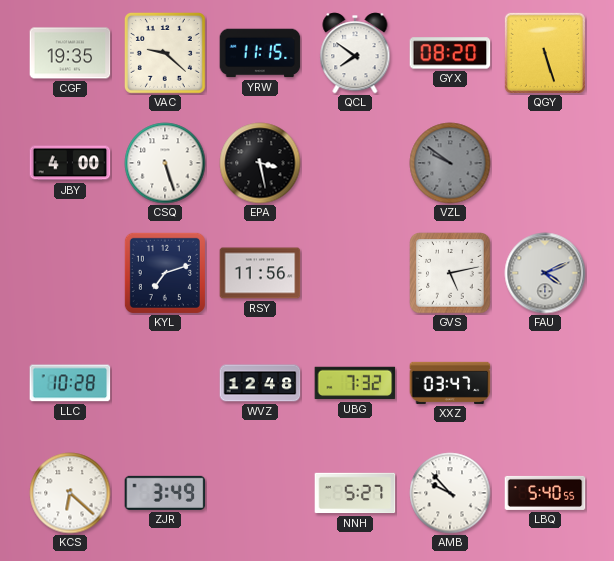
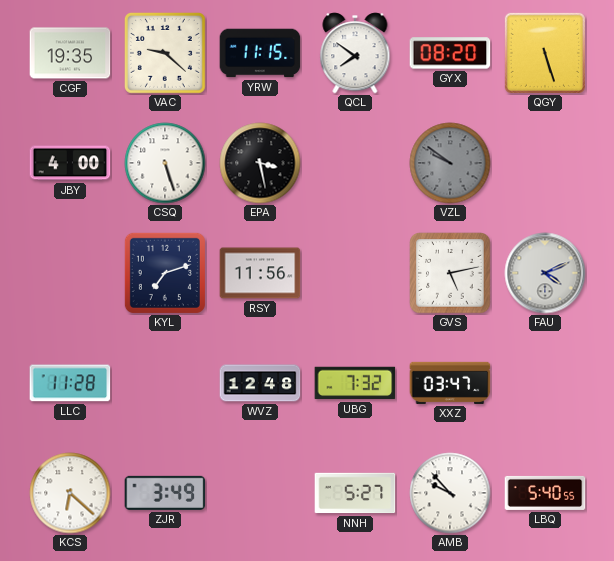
LLC: 10:28 -> 11:28 (70, 383)
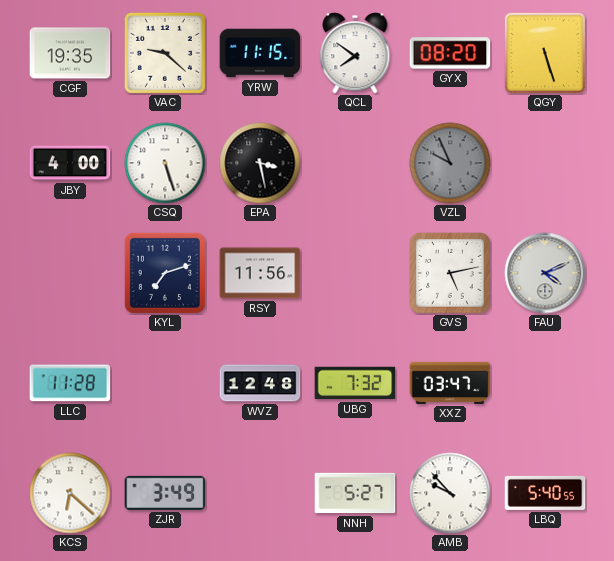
VZL: 9:51 -> 9:56 (450, 163)
